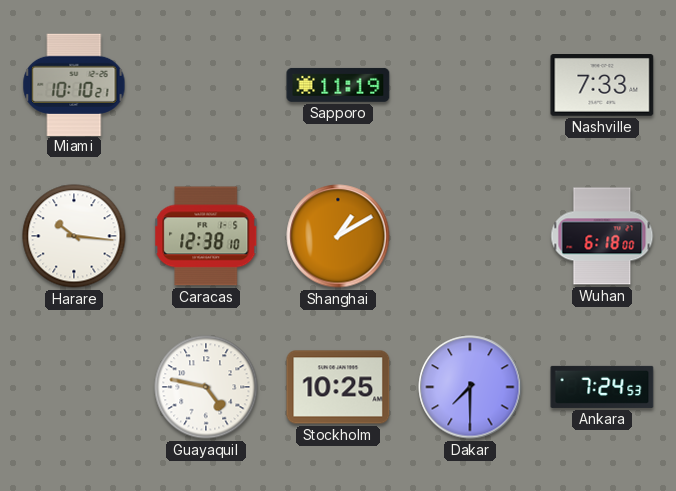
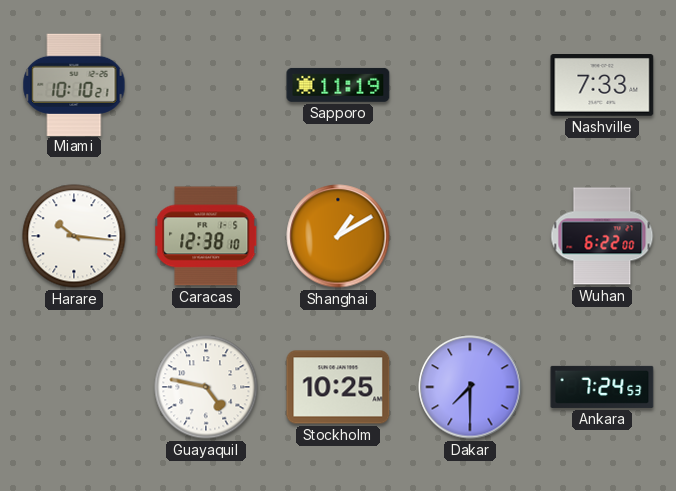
Wuhan: 6:18 -> 6:22 (602, 236)
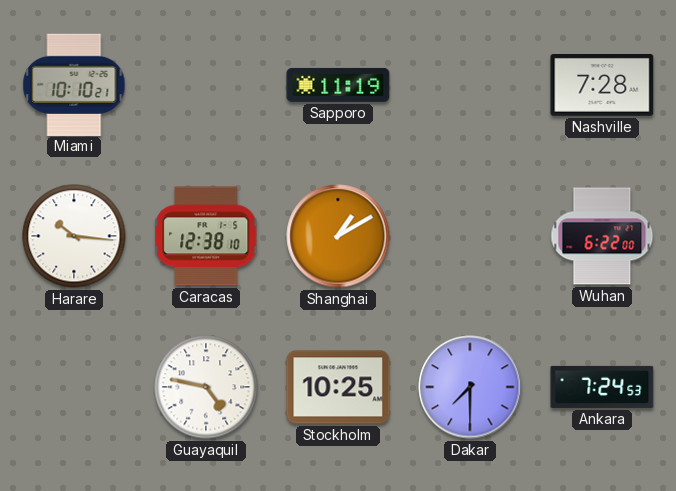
Nashville: 7:33 -> 7:28 (602, 86)
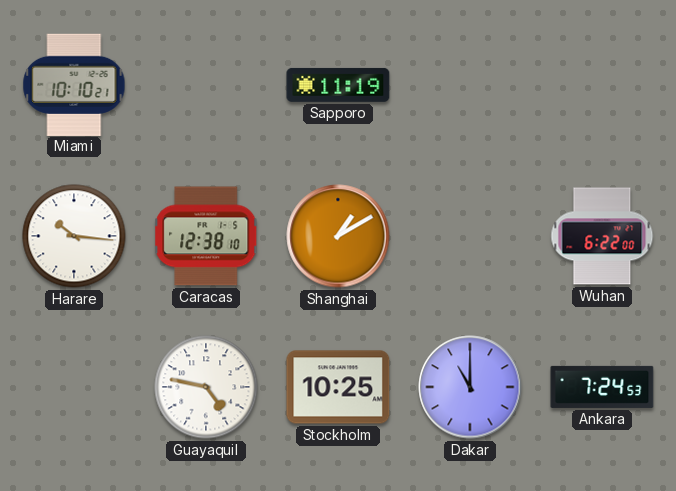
Nashville: 7:28 -> none (602, 86)
Dakar: 7:30 -> 11:00 (470, 387)
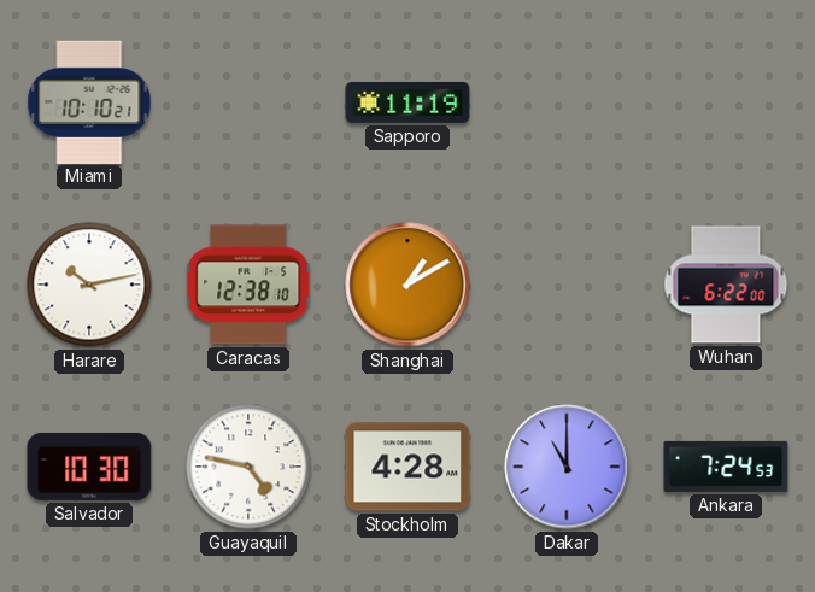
Harare: 10:16 -> 10:13 (89, 285)
Salvador: none -> 10:30 (89, 467)
Stockholm: 10:25 -> 4:28 (408, 467)
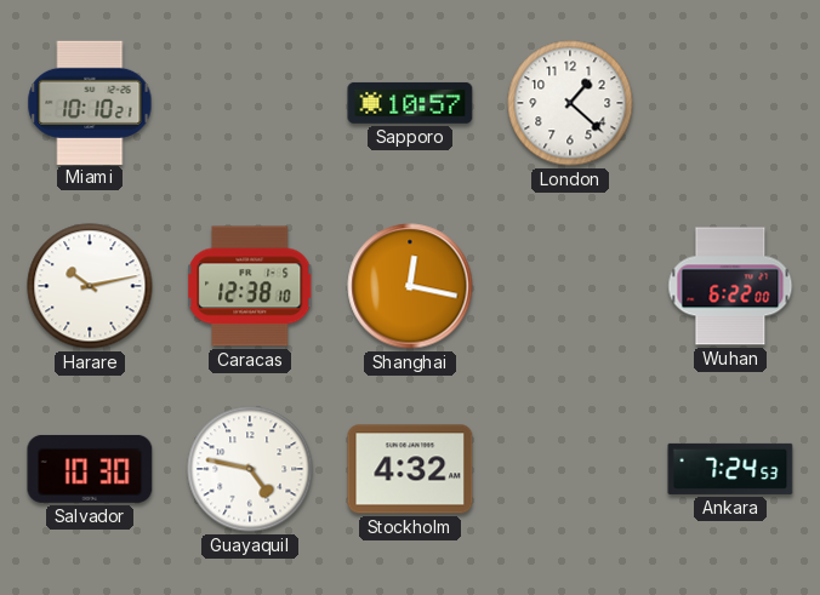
Sapporo: 11:19 -> 10:57 (410, 103)
London: none -> 1:22 (570, 103)
Shanghai: 1:10 -> 12:17 (410, 286)
Stockholm: 4:28 -> 4:32 (410, 469)
Dakar: 11:00 -> none (567, 467)
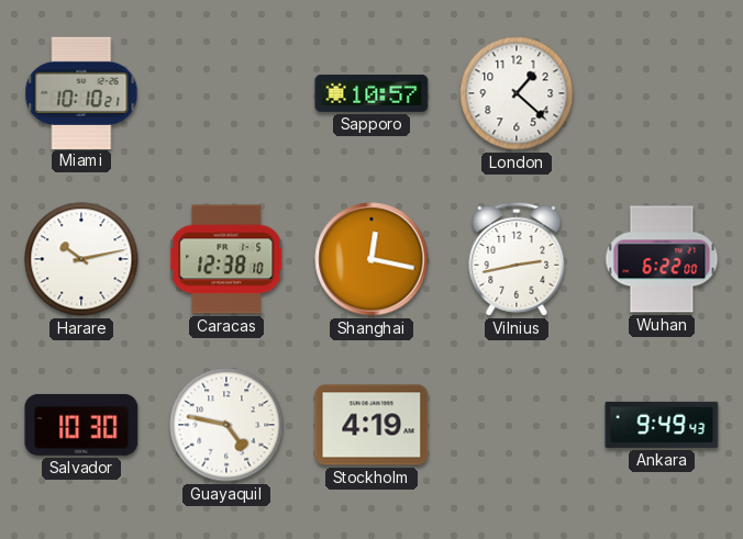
Vilnius: none -> 2:43 (517, 259)
Stockholm: 4:32 -> 4:19 (371, 425)
Ankara: 7:24 -> 9:49 (662, 425)
